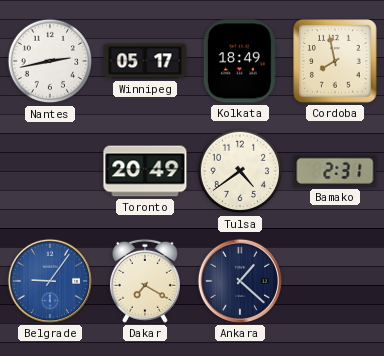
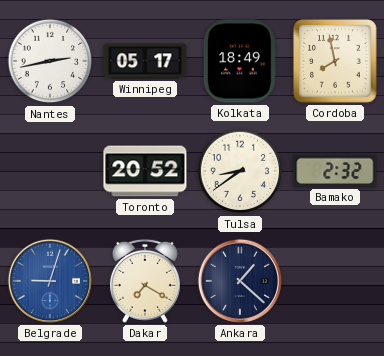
Toronto: 20:49 -> 20:52 (145, 171)
Tulsa: 4:39 -> 8:39 (240, 171)
Bamako: 2:31 -> 2:32 (335, 171)
Belgrade: 9:06 -> 9:03 (50, 281)
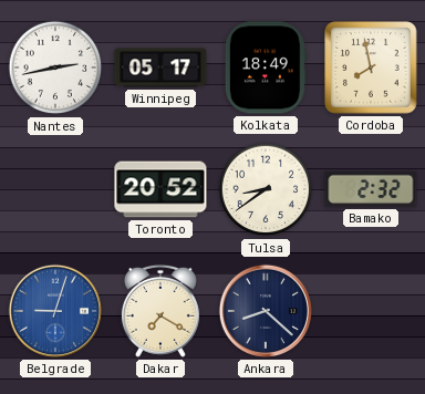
Ankara: 1:22 -> 8:22 (266, 311)
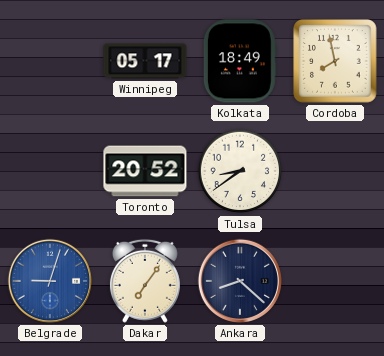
Nantes: 2:43 -> none (55, 68)
Bamako: 2:32 -> none (371, 189)
Dakar: 7:20 -> 7:06 (145, 281)
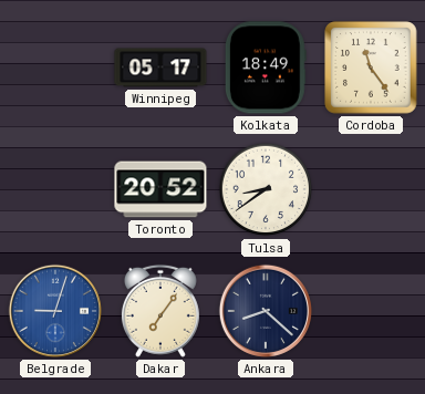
Cordoba: 7:58 -> 11:24 (371, 68)
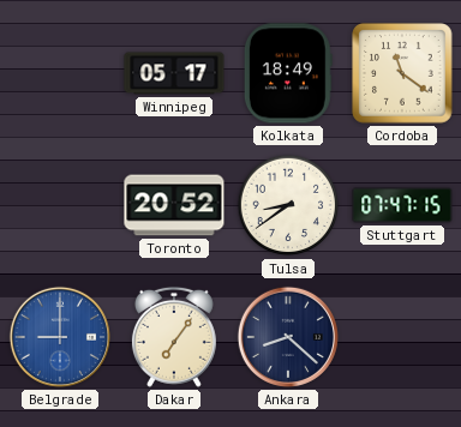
Cordoba: 11:24 -> 11:21 (402, 73)
Stuttgart: none -> 07:47 (402, 205)
Belgrade: 9:03 -> 9:00 (60, 337)
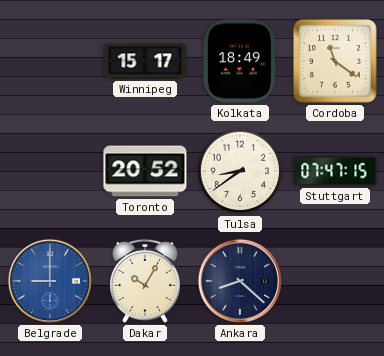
Winnipeg: 05:17 -> 15:17 (145, 61)
Dakar: 7:06 -> 10:05 (145, 281)
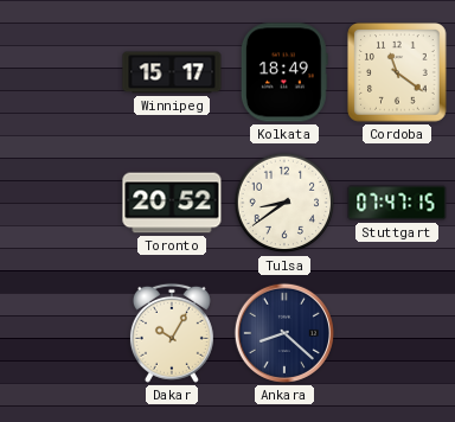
Belgrade: 9:00 -> none (50, 281)
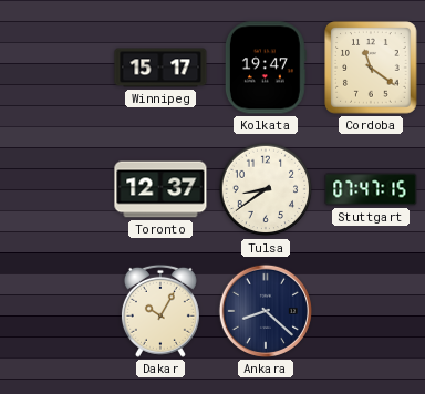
Kolkata: 18:49 -> 19:47 (266, 68)
Toronto: 20:52 -> 12:37 (160, 189)
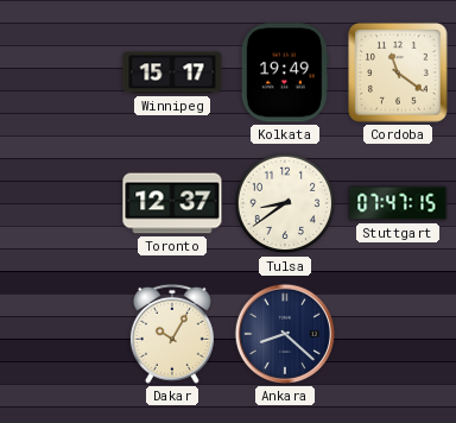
Kolkata: 19:47 -> 19:49 (285, 72)
